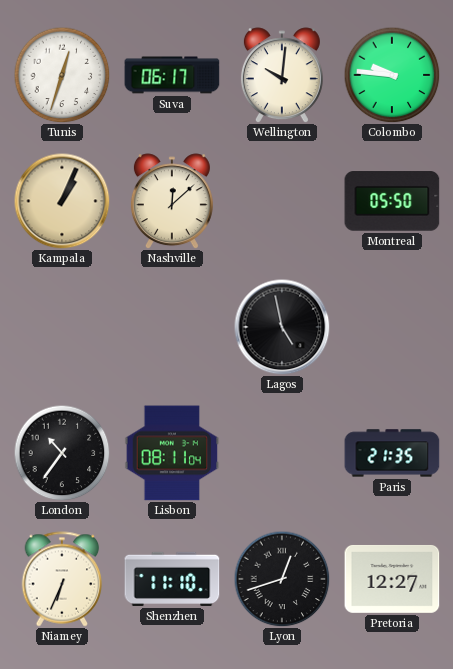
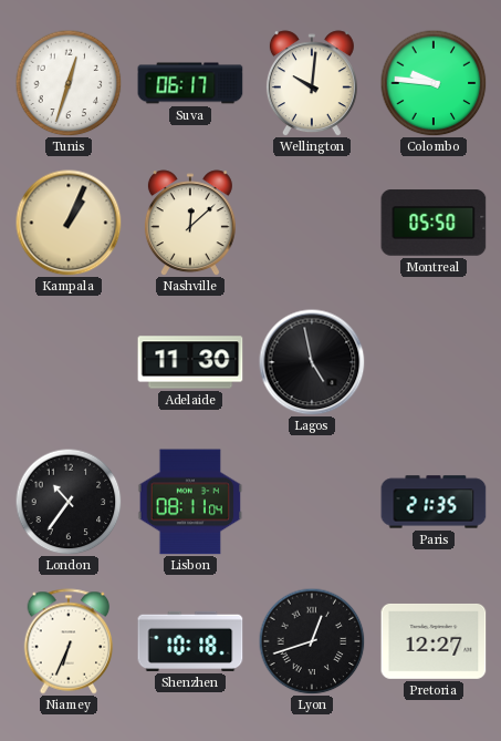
Adelaide: none -> 11:30 (190, 362)
Shenzhen: 11:10 -> 10:18 (190, 641)
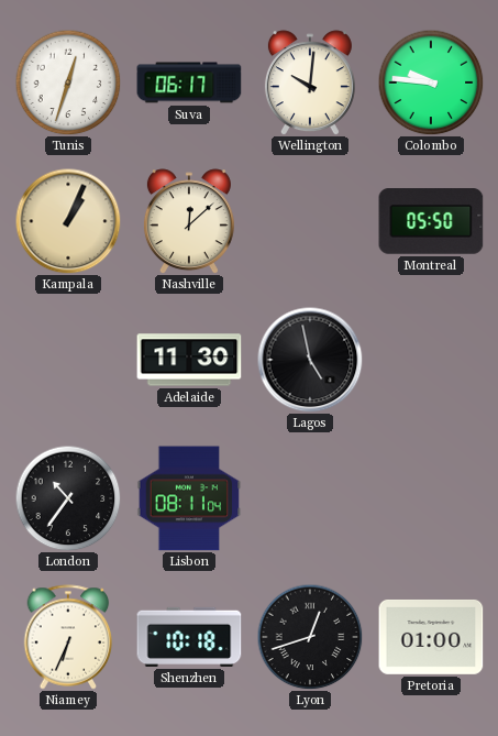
Paris: 21:35 -> none (434, 502)
Pretoria: 12:27 -> 01:00 (431, 637)
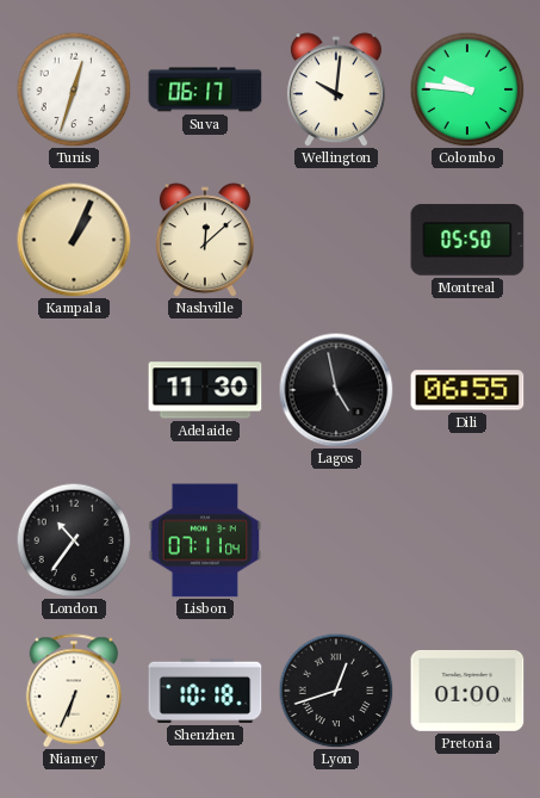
Dili: none -> 06:55 (467, 390)
Lisbon: 08:11 -> 07:11 (205, 540)
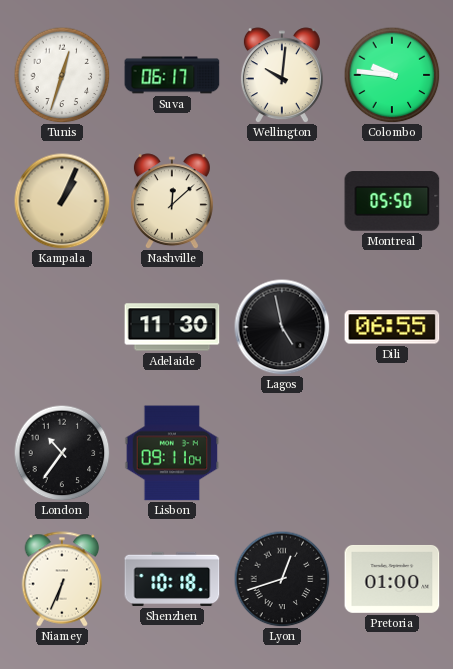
Lisbon: 07:11 -> 09:11 (172, 453)
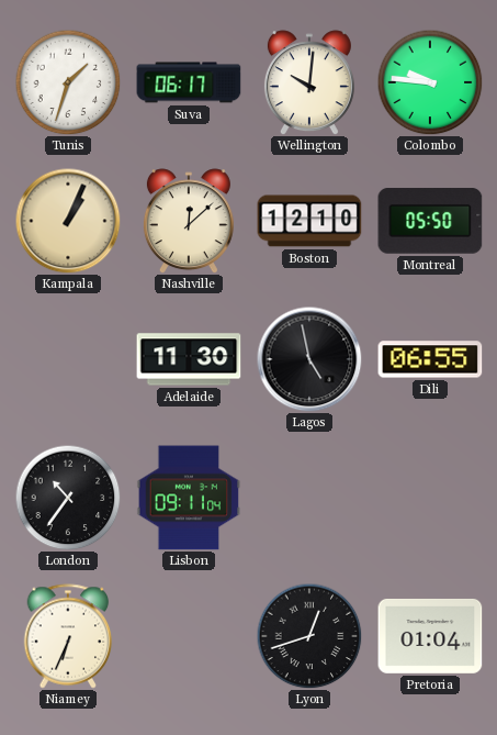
Tunis: 12:33 -> 1:33 (68, 82)
Boston: none -> 12:10 (309, 221)
Shenzhen: 10:18 -> none (172, 579)
Pretoria: 01:00 -> 01:04 (430, 636)
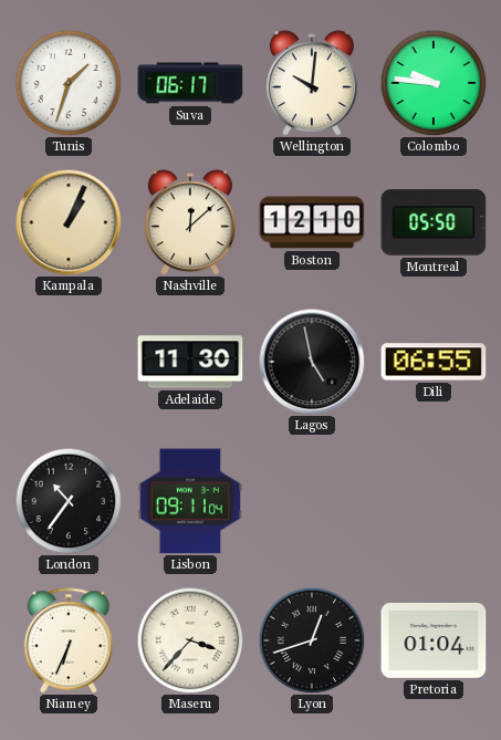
Maseru: none -> 3:37 (190, 640)
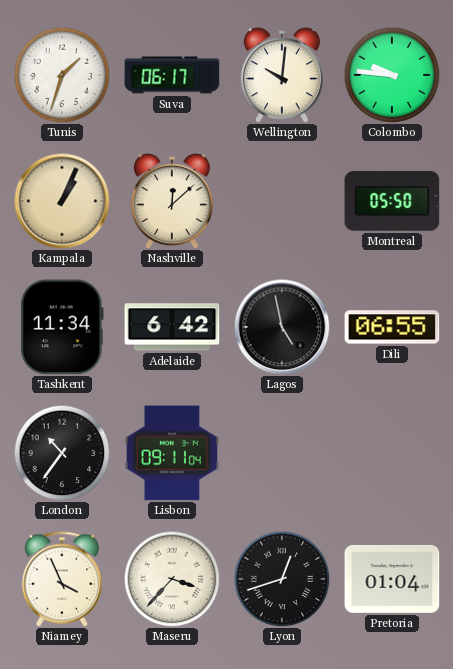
Boston: 12:10 -> none (312, 222)
Tashkent: none -> 11:34 (62, 327)
Adelaide: 11:30 -> 6:42 (172, 327)
Niamey: 6:34 -> 3:56 (62, 579)
